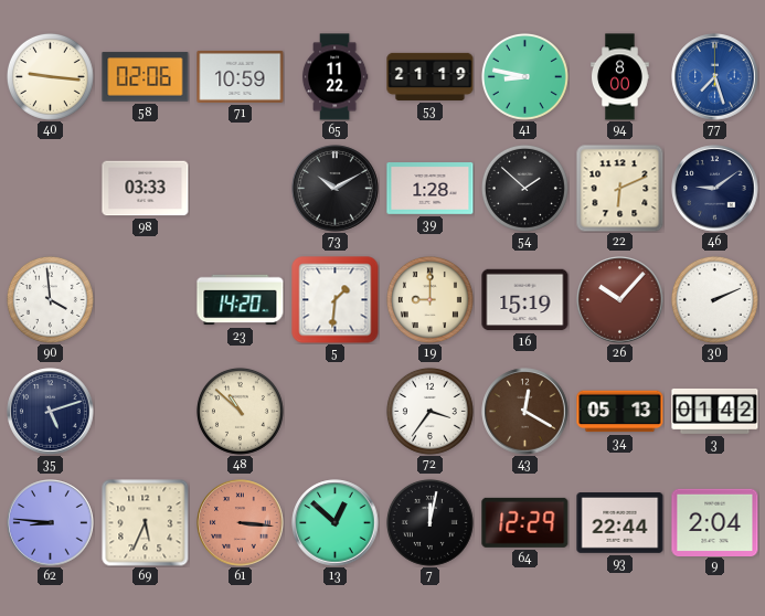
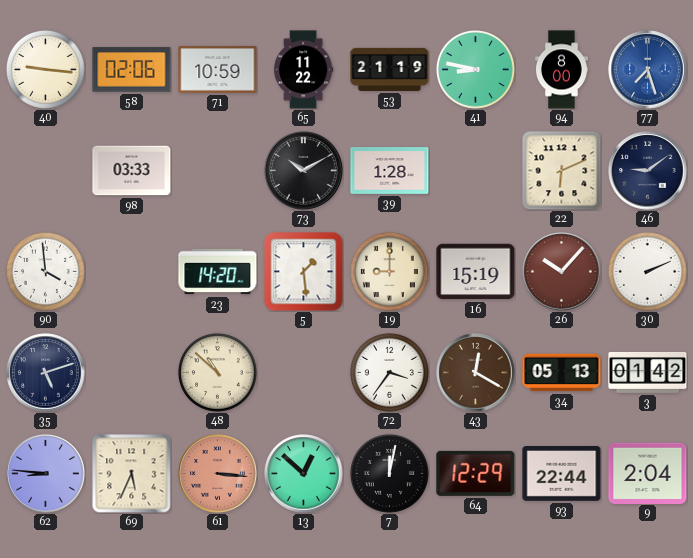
54: 1:52 -> none (524, 188)
5: 1:31 -> 1:29 (304, 272)
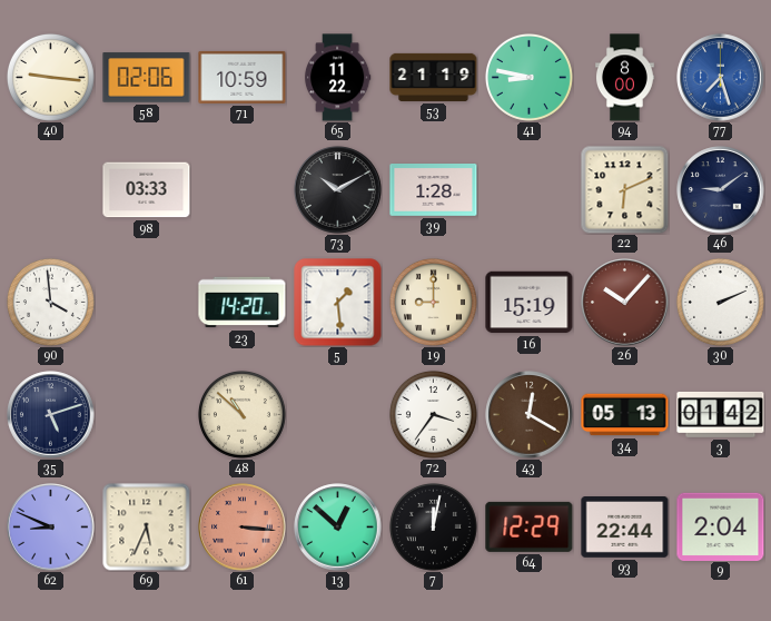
62: 8:46 -> 8:49 (51, 528)
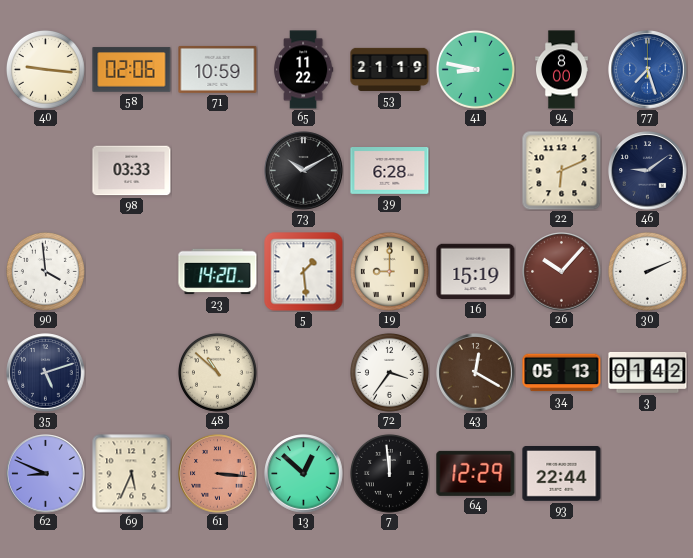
39: 1:28 -> 6:28 (390, 171)
7: 12:02 -> 11:59 (389, 473)
9: 2:04 -> none (721, 526)
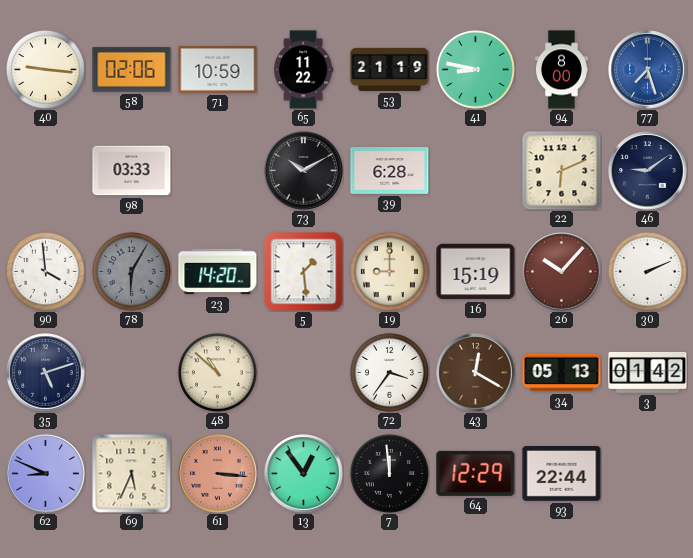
78: none -> 6:05 (131, 271)
13: 12:52 -> 12:54 (304, 474)
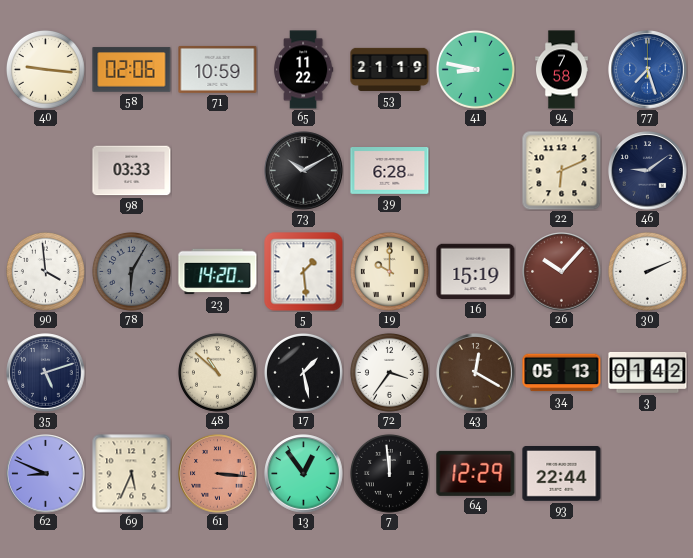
94: 8:00 -> 7:58 (562, 70)
19: 9:00 -> 10:00 (389, 271)
17: none -> 1:28 (303, 372)
